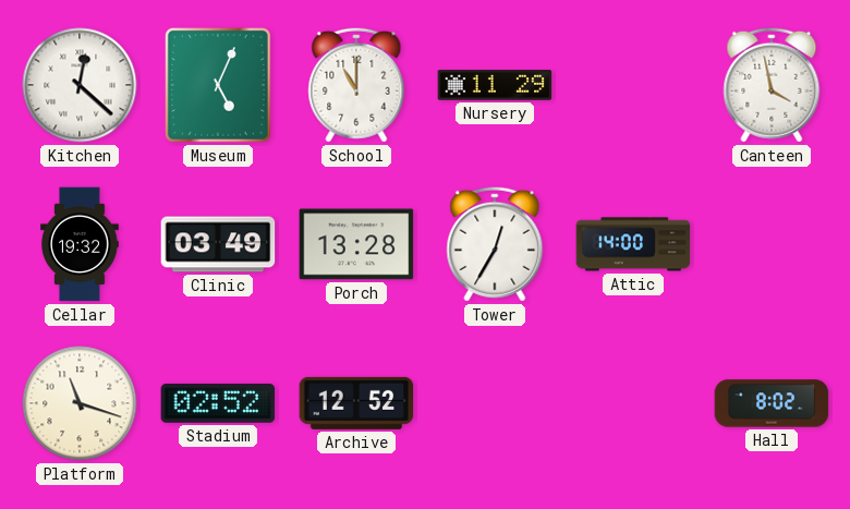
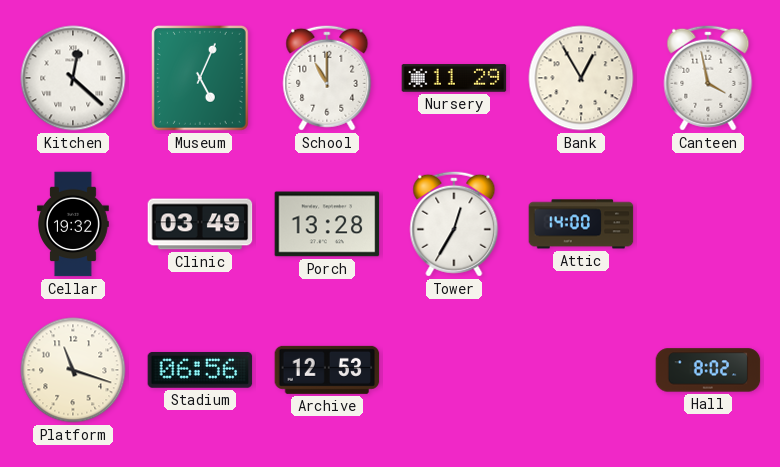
Bank: none -> 12:55 (581, 78)
Stadium: 02:52 -> 06:56 (200, 370)
Archive: 12:52 -> 12:53 (327, 370)
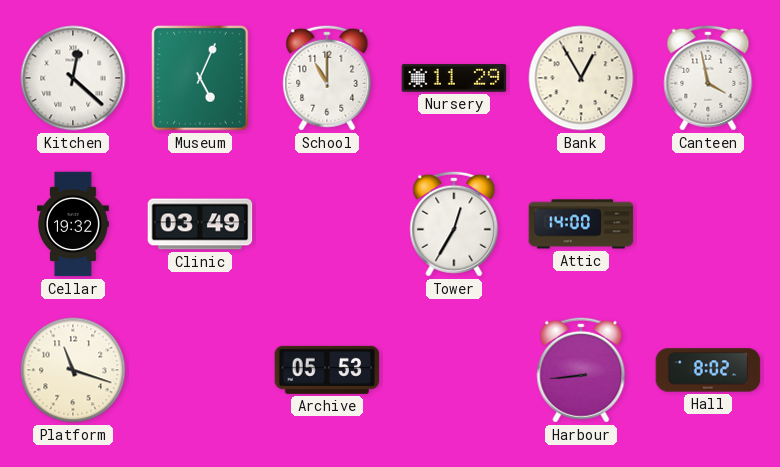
Porch: 13:28 -> none (327, 224)
Stadium: 06:56 -> none (200, 370)
Archive: 12:53 -> 05:53 (327, 370)
Harbour: none -> 8:44 (581, 370)
